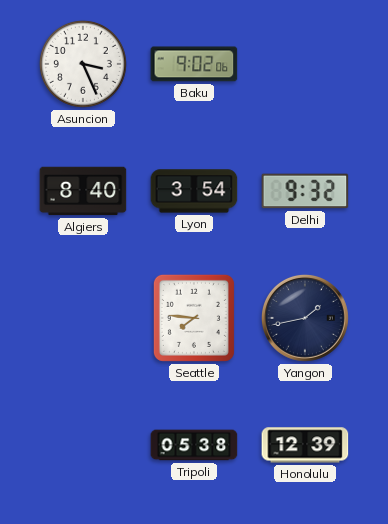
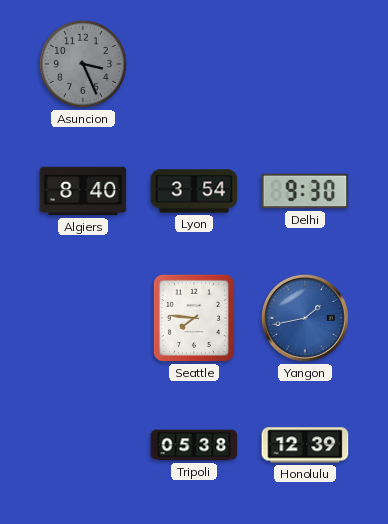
Asuncion dial: white -> grey (83, 64)
Baku: 9:02 -> none (194, 64)
Delhi: 9:32 -> 9:30 (305, 191)
Yangon dial: navy -> blue (305, 318)
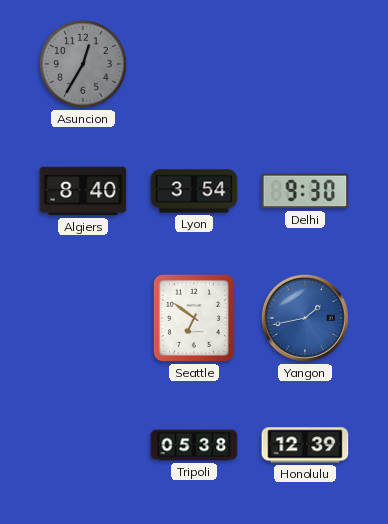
Asuncion: 3:26 -> 12:35 (83, 64)
Seattle: 7:46 -> 6:51 (194, 318)
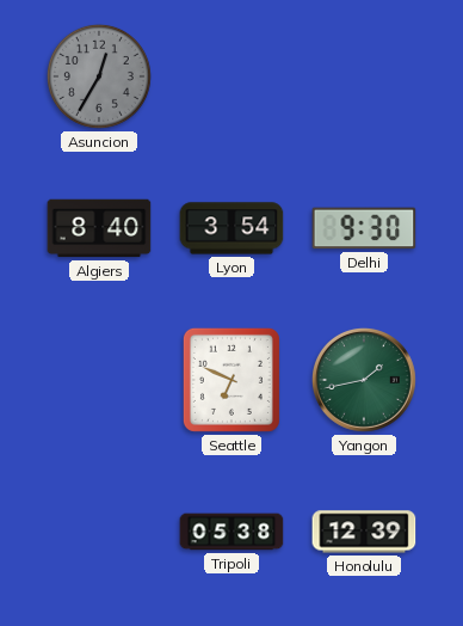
Seattle: 6:51 -> 6:49 (231, 380)
Yangon dial: blue -> green (364, 380)
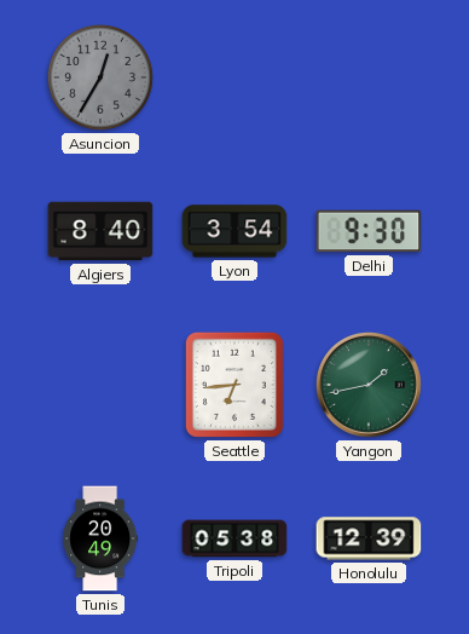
Seattle: 6:49 -> 6:44 (234, 385)
Tunis: none -> 20:49 (100, 538)
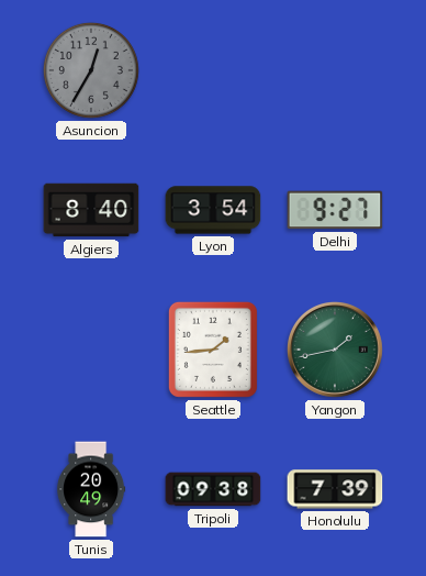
Delhi: 9:30 -> 9:27 (335, 210)
Seattle: 6:44 -> 1:44 (213, 350)
Tripoli: 05:38 -> 09:38 (213, 489)
Honolulu: 12:39 -> 7:39 (335, 489)
